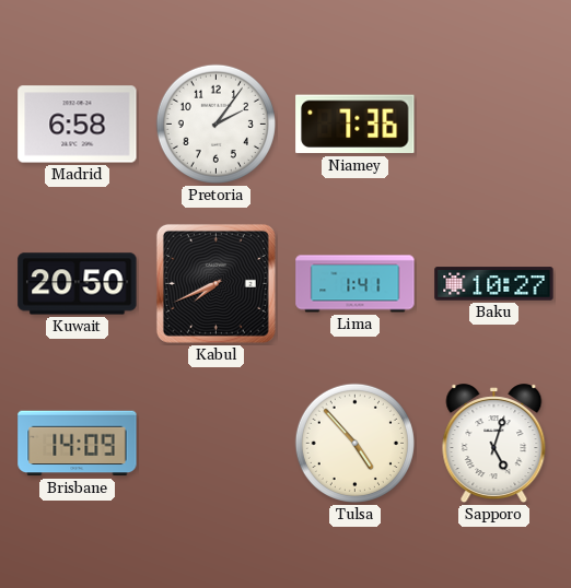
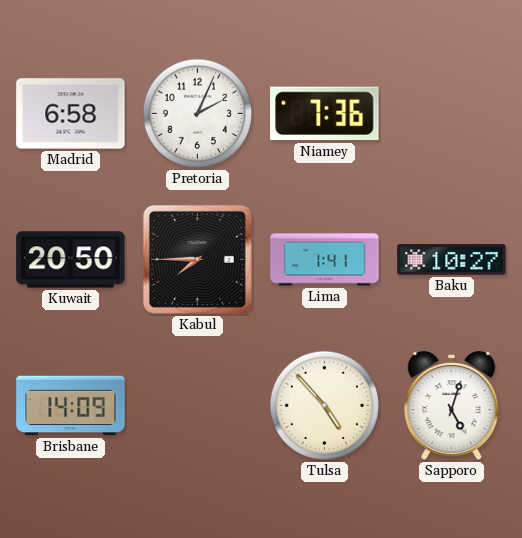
Pretoria: 2:06 -> 2:04 (197, 113)
Kabul: 7:41 -> 7:45 (197, 259)
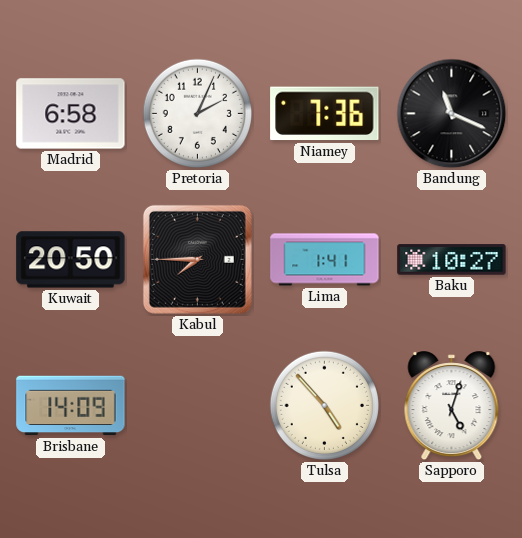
Bandung: none -> 11:19 (452, 114)
